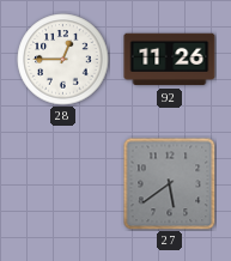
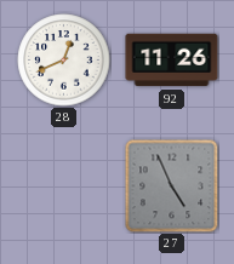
28: 12:45 -> 12:41 (64, 61)
27: 5:39 -> 4:56 (171, 185)
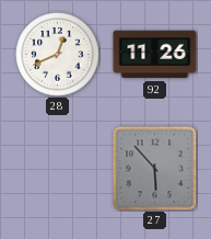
27: 4:56 -> 5:53 (154, 168)
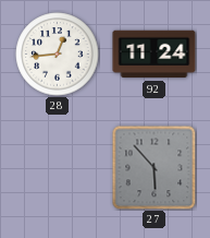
28: 12:41 -> 12:44 (58, 55)
92: 11:26 -> 11:24 (155, 55)
